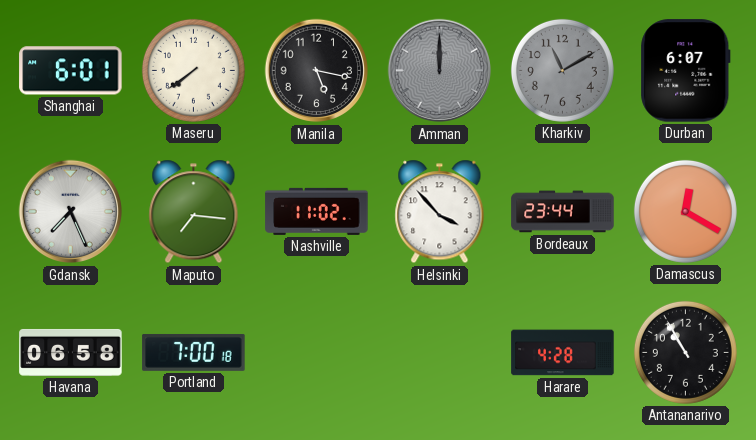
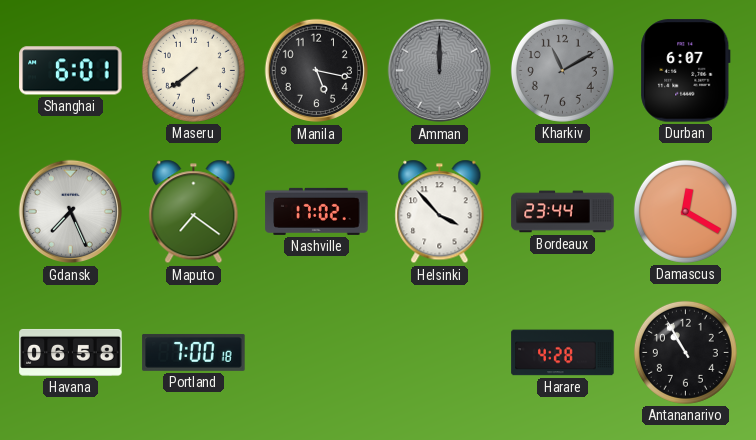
Maputo: 7:16 -> 7:21 (194, 212)
Nashville: 11:02 -> 17:02 (317, 211)
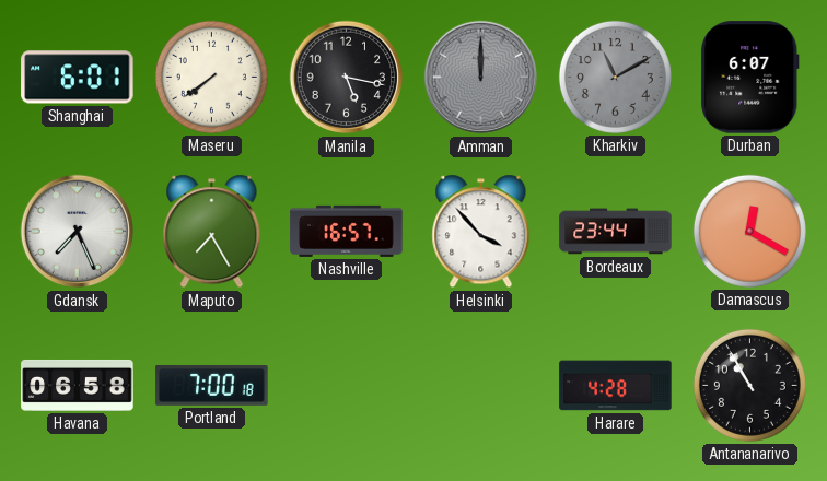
Maputo: 7:21 -> 7:25 (212, 232)
Nashville: 17:02 -> 16:57 (347, 231)
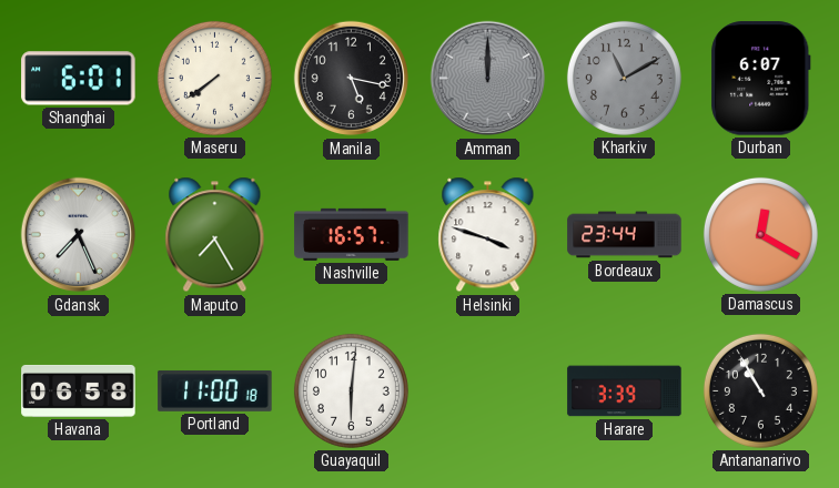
Helsinki: 3:53 -> 3:48 (488, 235)
Portland: 7:00 -> 11:00 (215, 390)
Guayaquil: none -> 6:01 (351, 390)
Harare: 4:28 -> 3:39 (625, 392)
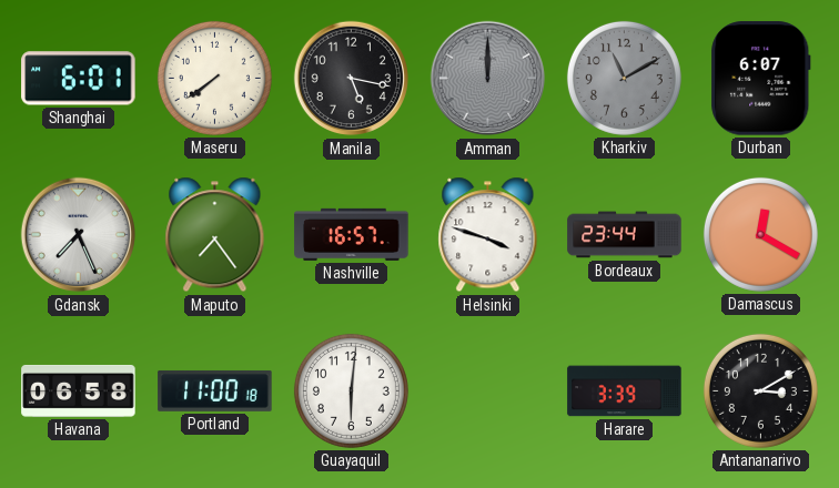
Maputo: 7:25 -> 7:24 (215, 235)
Antananarivo: 10:55 -> 3:10 (760, 390)
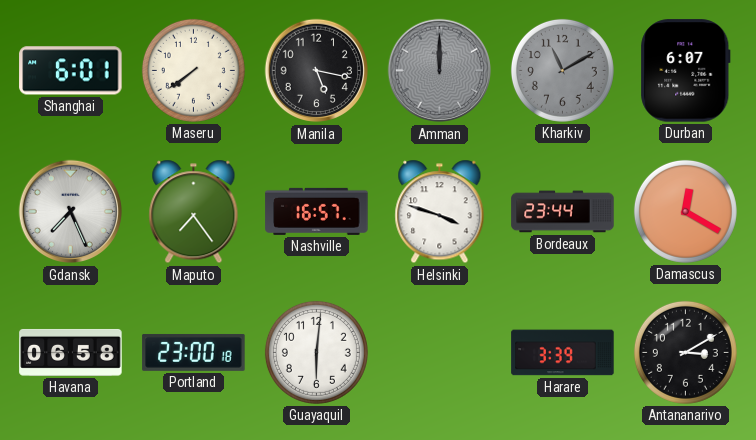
Portland: 11:00 -> 23:00 (194, 352)
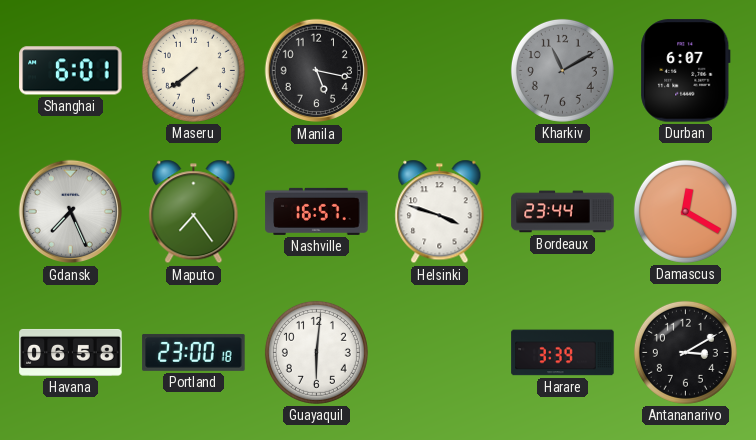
Amman: 12:00 -> none (440, 71)
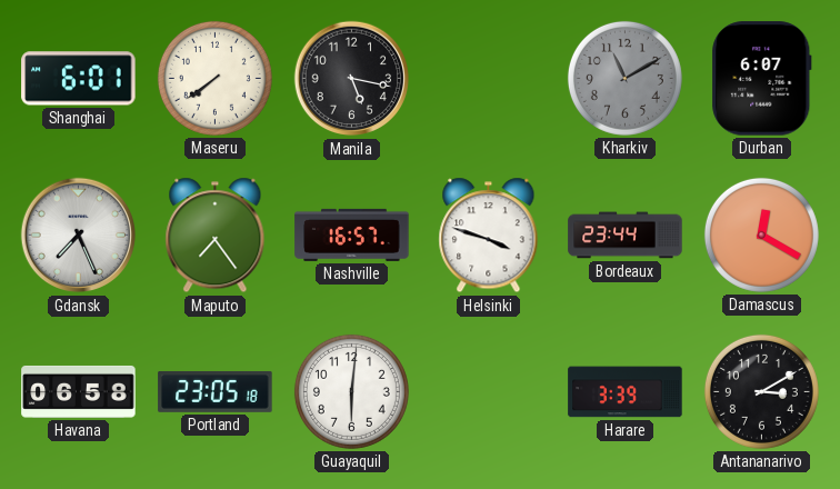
Portland: 23:00 -> 23:05 (216, 391)
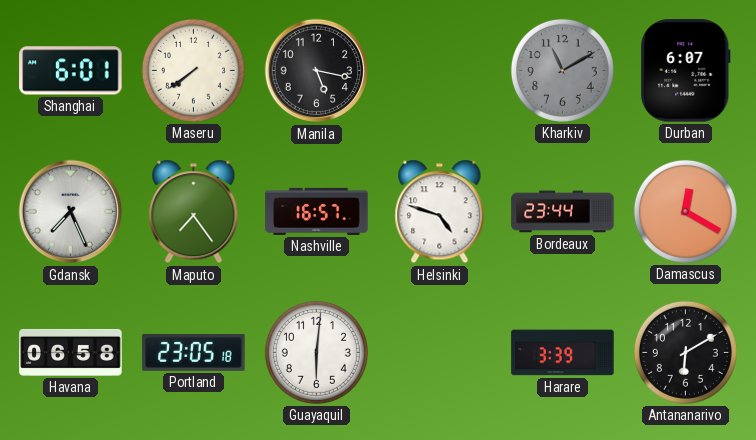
Helsinki: 3:48 -> 4:48 (440, 212)
Antananarivo: 3:10 -> 6:10 (685, 352)
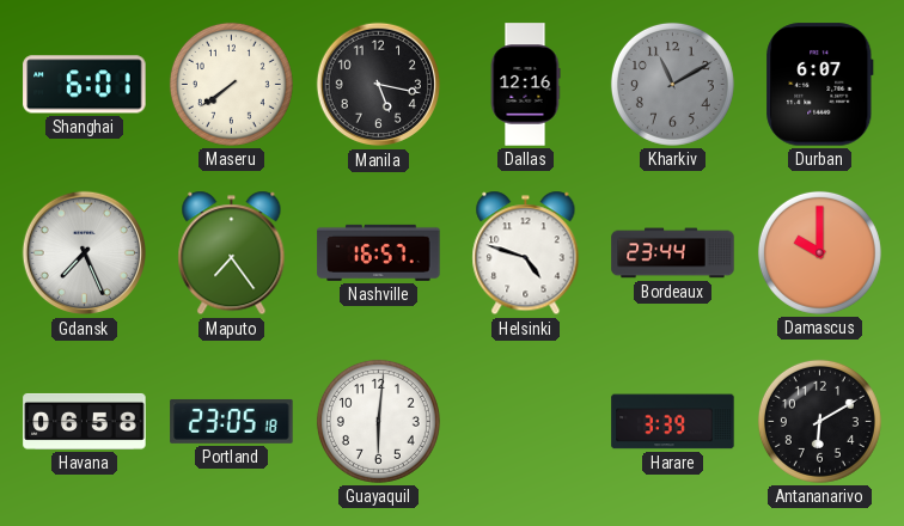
Dallas: none -> 12:16 (525, 85)
Damascus: 12:20 -> 10:00 (819, 252)
